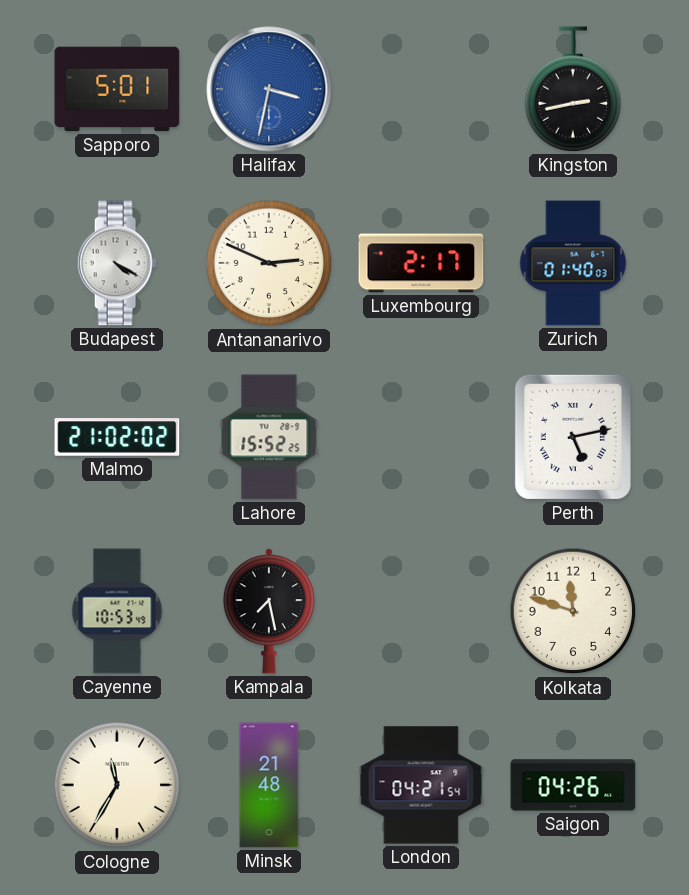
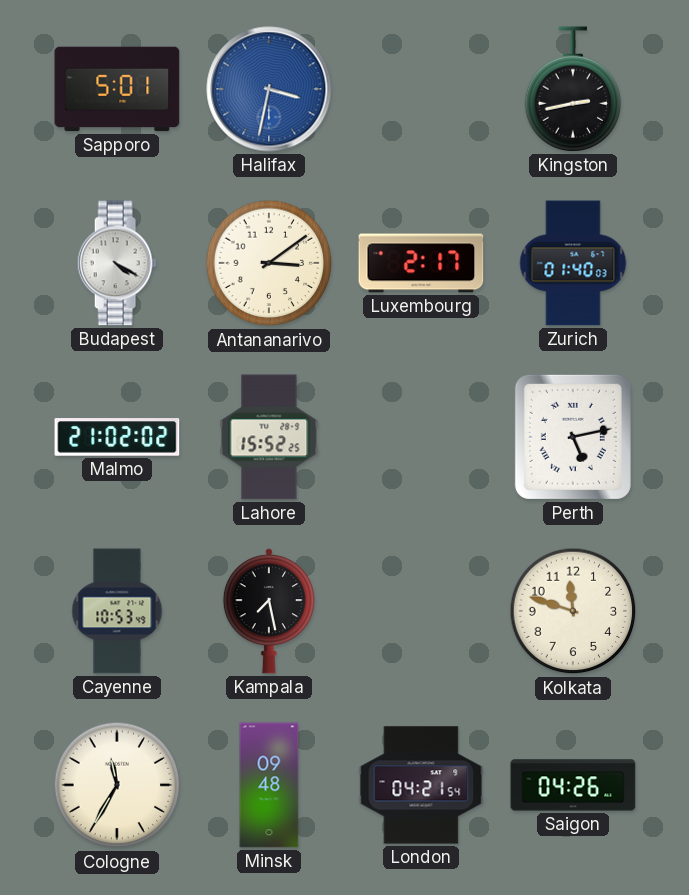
Antananarivo: 2:49 -> 3:09 (269, 263)
Minsk: 21:48 -> 09:48 (269, 785)
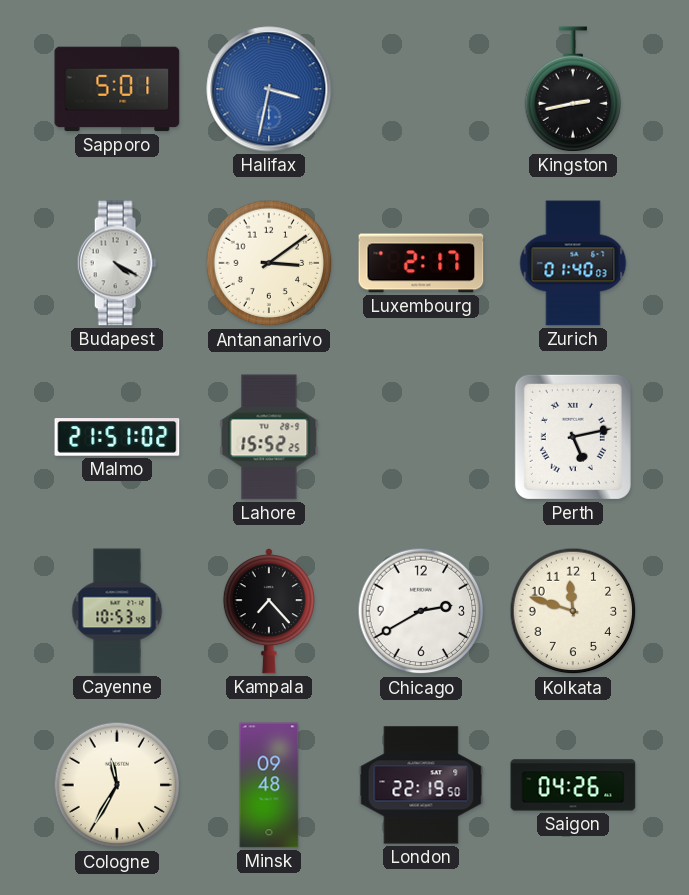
Malmo: 21:02 -> 21:51 (117, 437)
Kampala: 7:28 -> 7:23 (269, 611)
Chicago: none -> 2:40 (421, 611)
London: 04:21 -> 22:19 (421, 785)
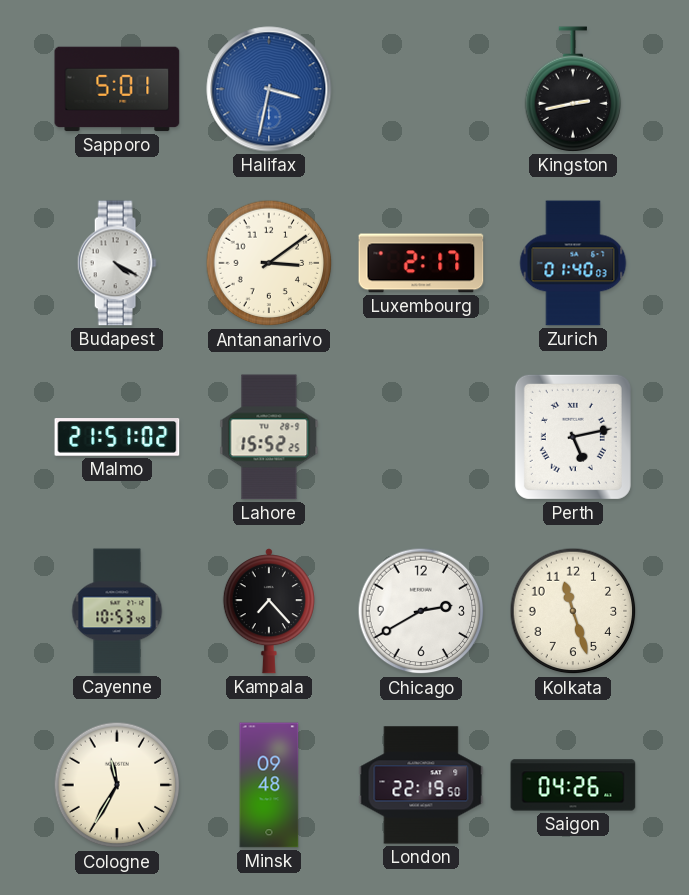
Kolkata: 11:48 -> 11:27 (573, 611)
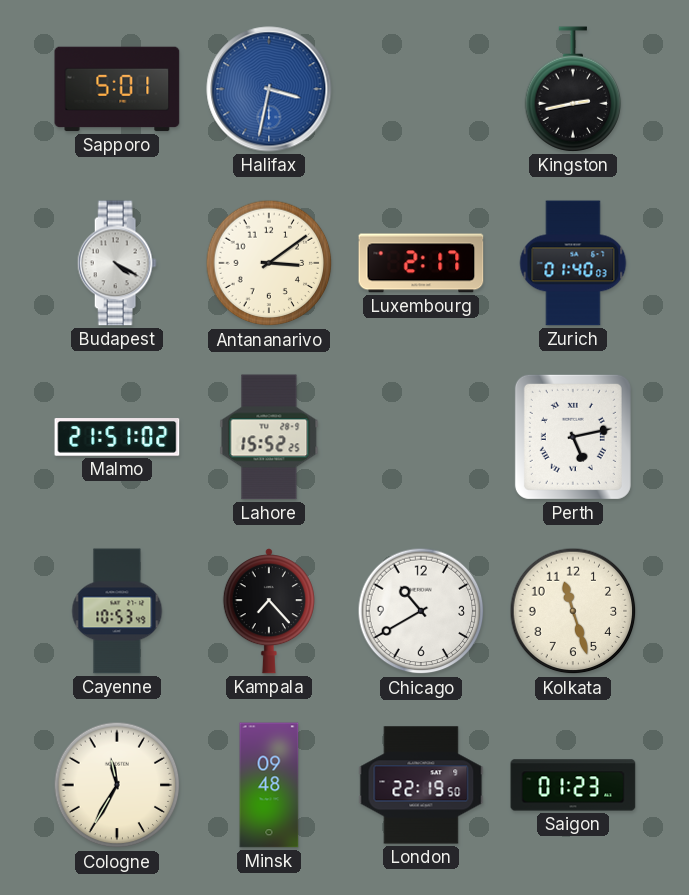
Chicago: 2:40 -> 10:40 (421, 611)
Saigon: 04:26 -> 01:23 (573, 785)
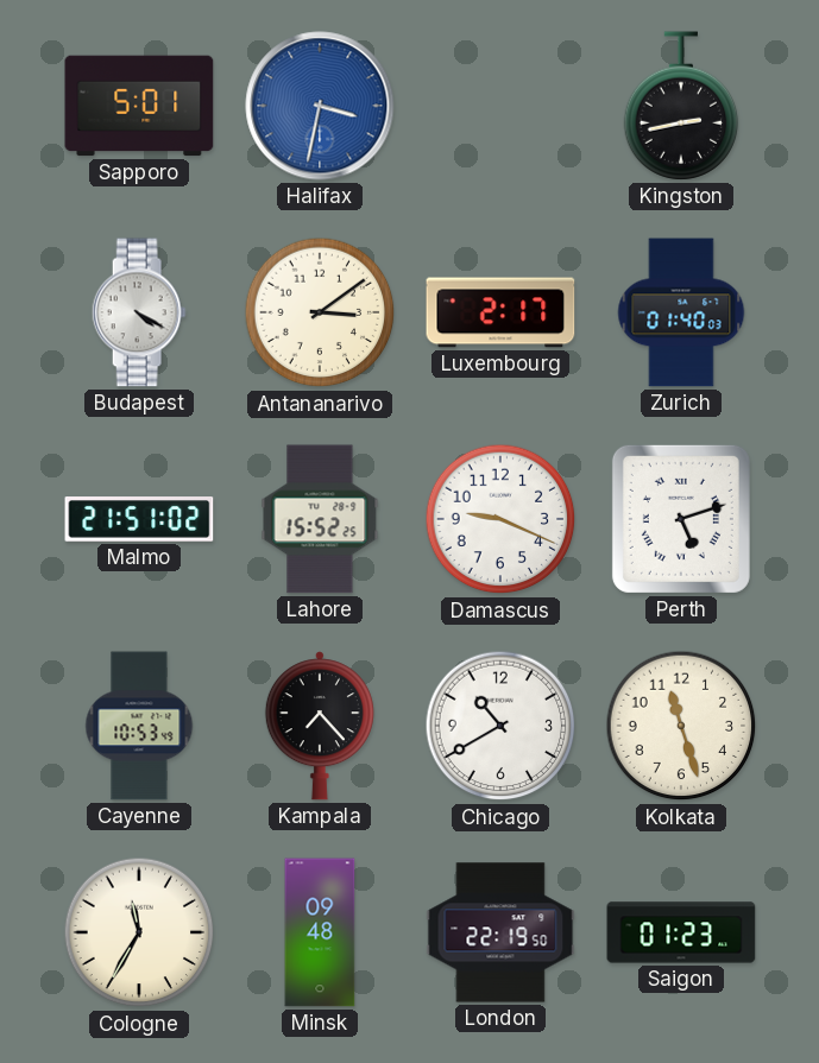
Damascus: none -> 9:19 (500, 519)
Perth: 5:13 -> 5:12 (681, 519)
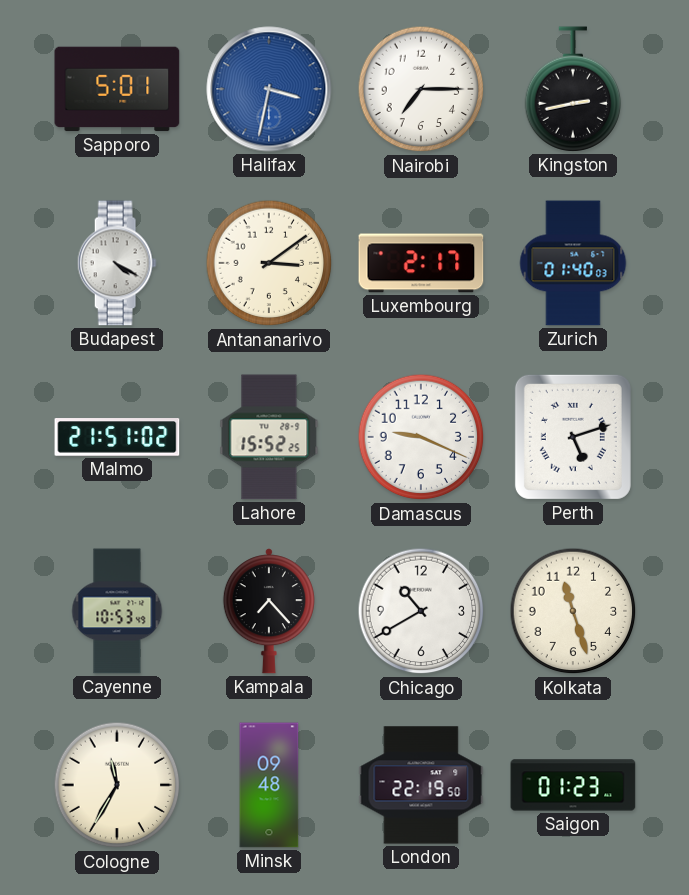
Nairobi: none -> 7:15 (421, 89)
